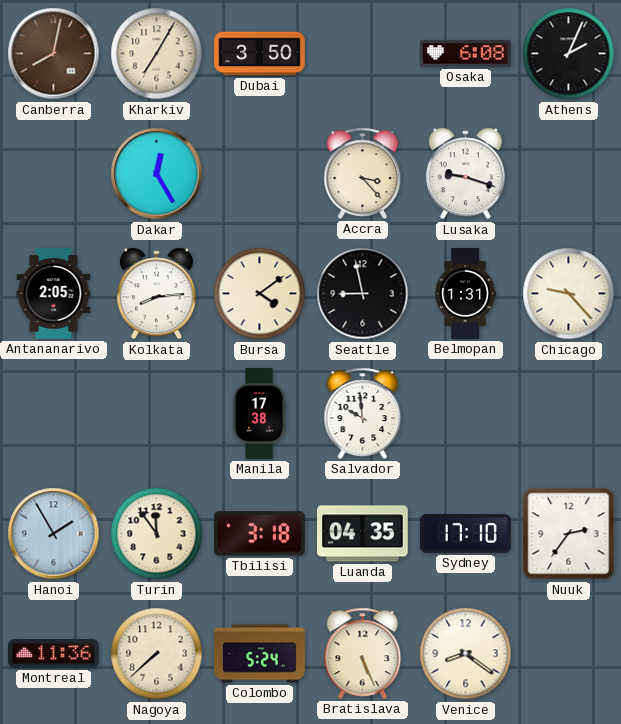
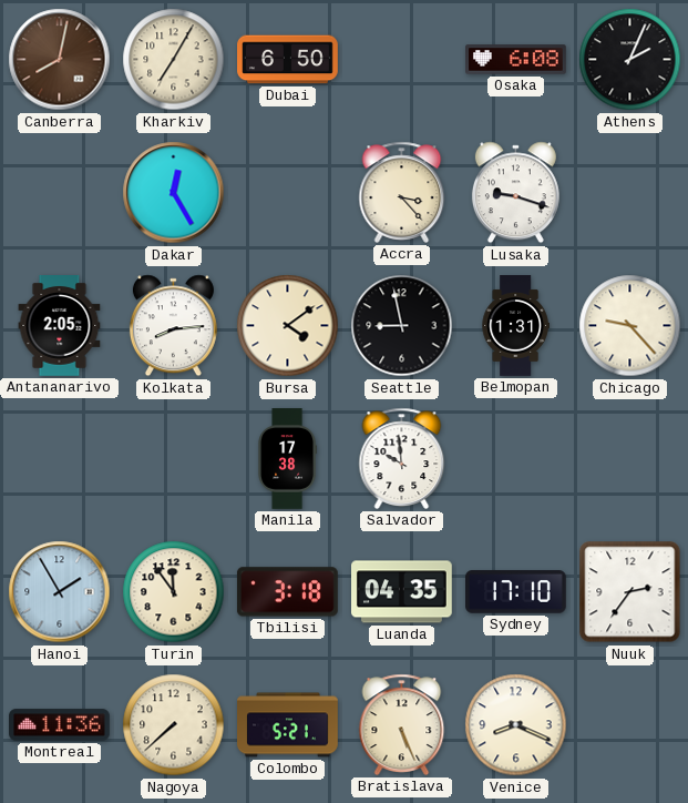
Dubai: 3:50 -> 6:50 (288, 60)
Colombo: 5:24 -> 5:21 (288, 725)
Venice: 8:21 -> 8:19 (516, 725)
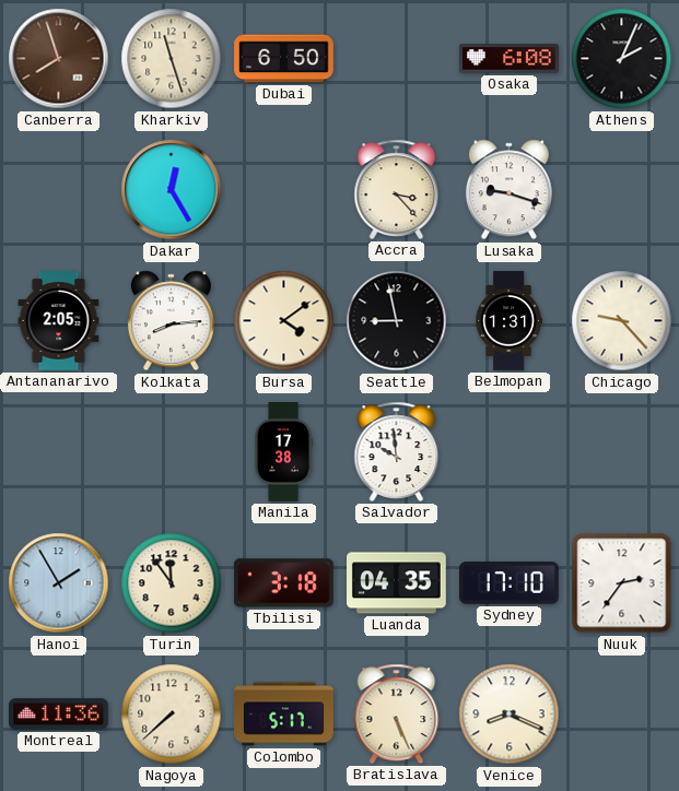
Canberra: 8:02 -> 7:57 (59, 59)
Kharkiv: 7:05 -> 11:27 (172, 59)
Colombo: 5:21 -> 5:17 (284, 715)
